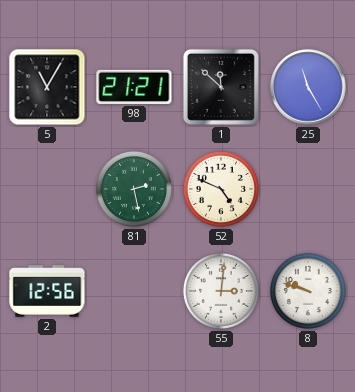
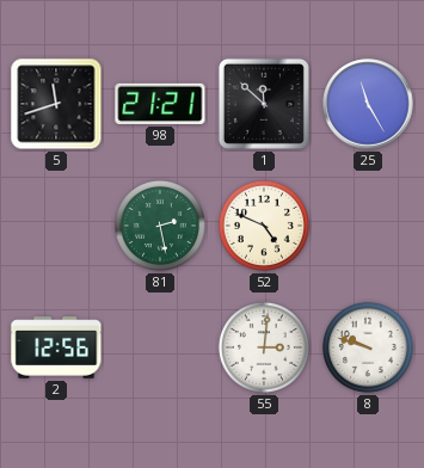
5: 11:05 -> 11:42 (56, 104)
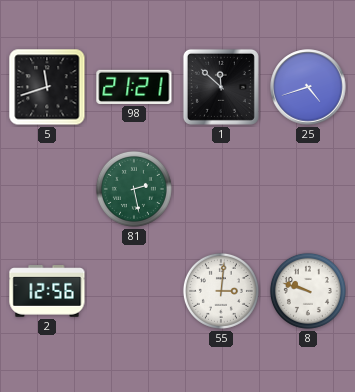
25: 11:25 -> 4:42 (308, 87)
52: 4:49 -> none (264, 226)
